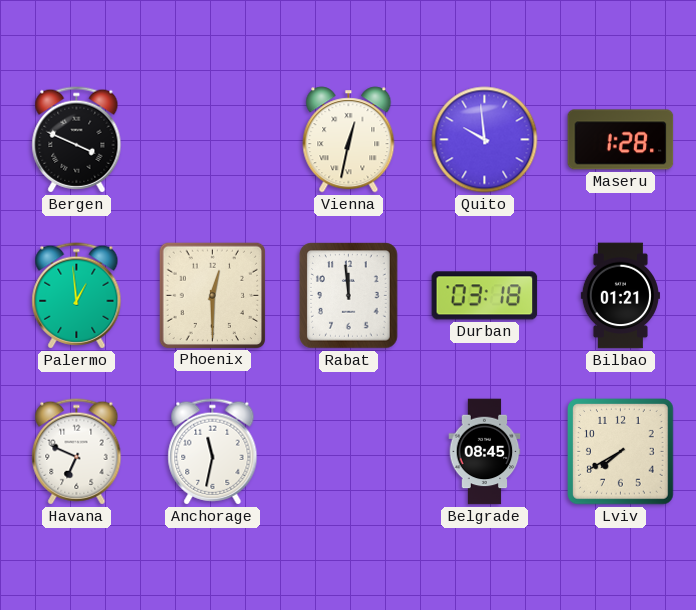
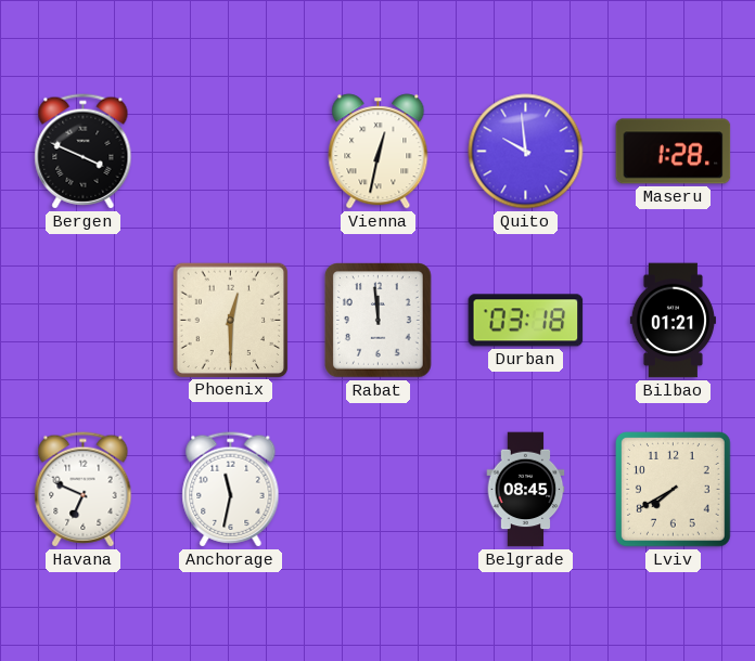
Palermo: 12:59 -> none (77, 296)
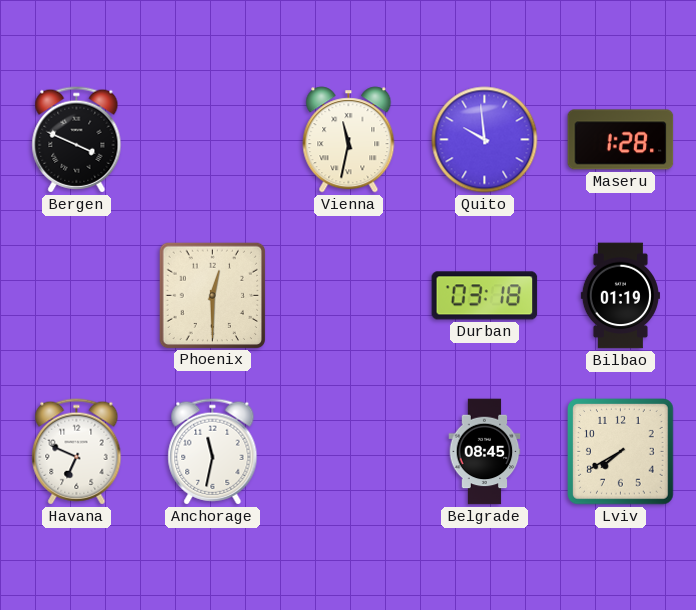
Vienna: 12:32 -> 11:32 (349, 140)
Rabat: 11:59 -> none (379, 321)
Bilbao: 01:21 -> 01:19 (620, 296)
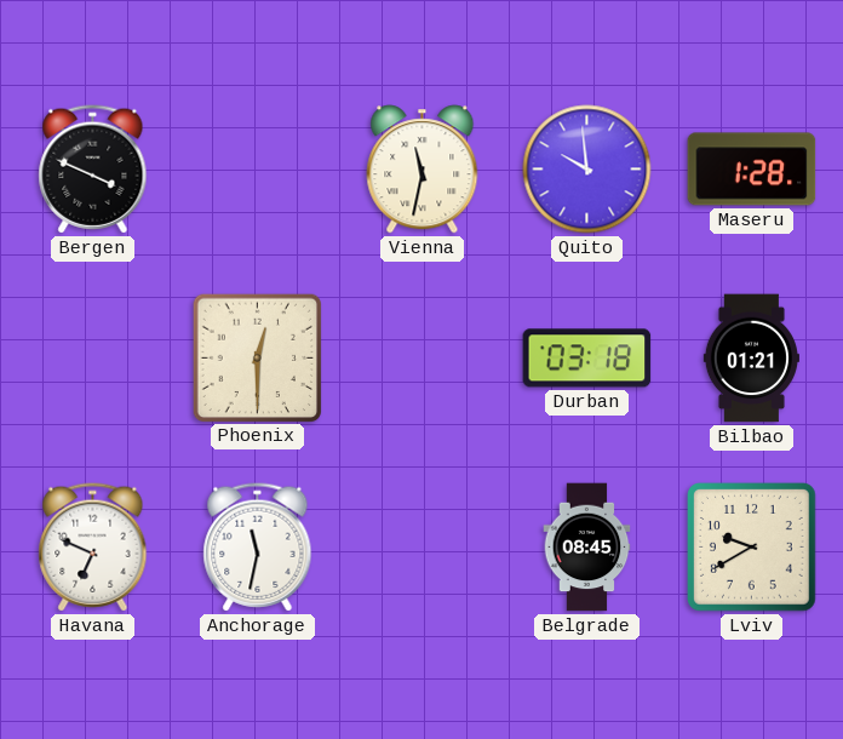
Bilbao: 01:19 -> 01:21 (751, 359)
Lviv: 7:40 -> 9:40 (752, 548)
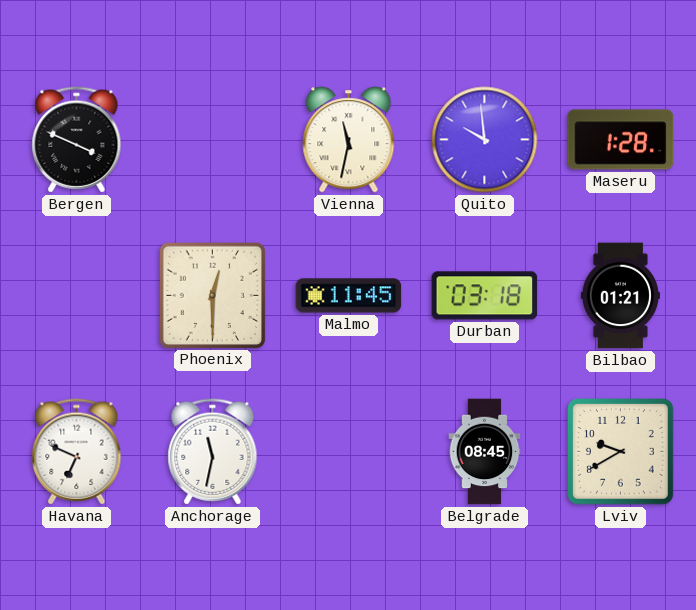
Malmo: none -> 11:45 (349, 296)
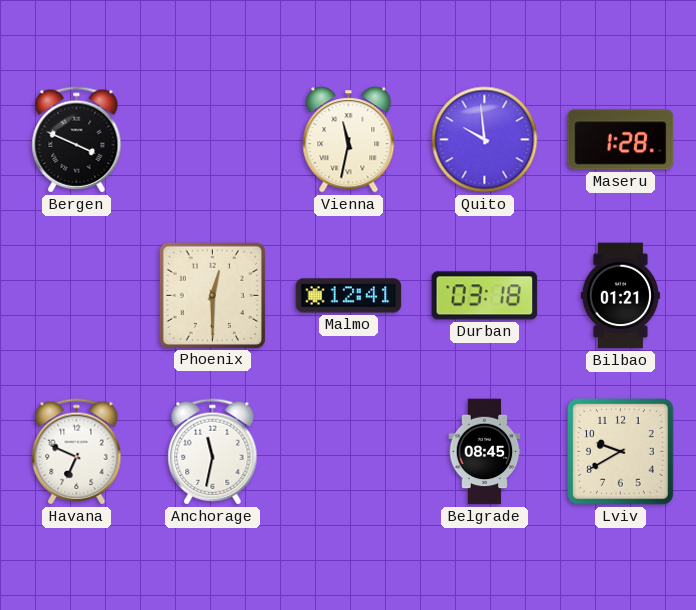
Malmo: 11:45 -> 12:41 (349, 296)
